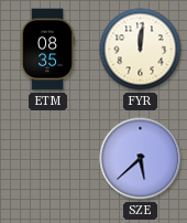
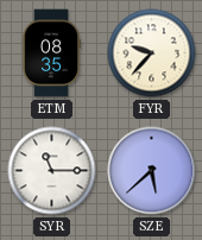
FYR: 12:01 -> 9:37 (152, 53)
SYR: none -> 11:15 (52, 171)
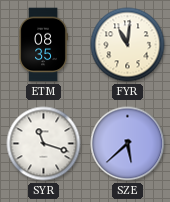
FYR: 9:37 -> 11:01 (128, 45)
SYR: 11:15 -> 11:18 (44, 144)
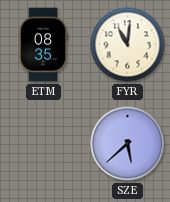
SYR: 11:18 -> none (44, 144)
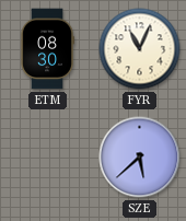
ETM: 08:35 -> 08:30 (47, 49)
FYR: 11:01 -> 11:04 (140, 49)
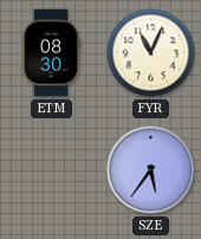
SZE: 5:38 -> 5:36 (151, 170)
